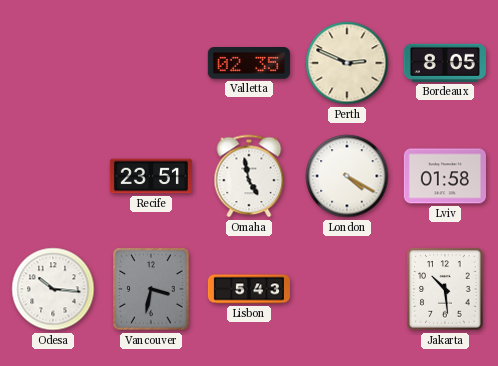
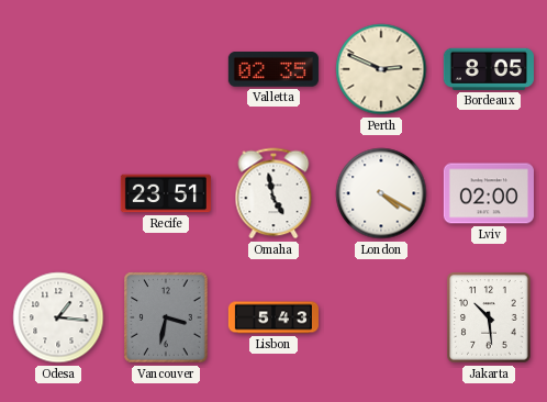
Lviv: 01:58 -> 02:00 (489, 193)
Odesa: 10:16 -> 1:16 (58, 317)
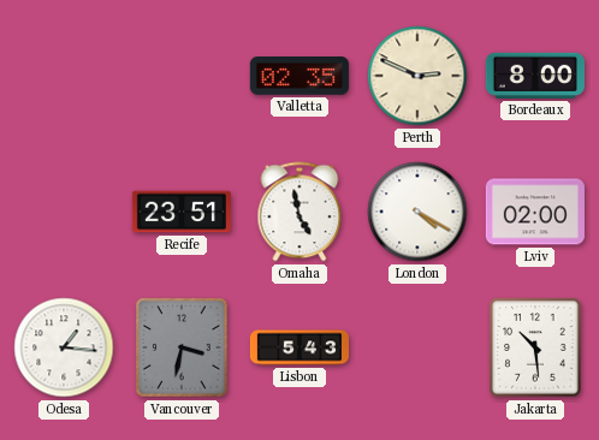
Bordeaux: 8:05 -> 8:00 (535, 76)
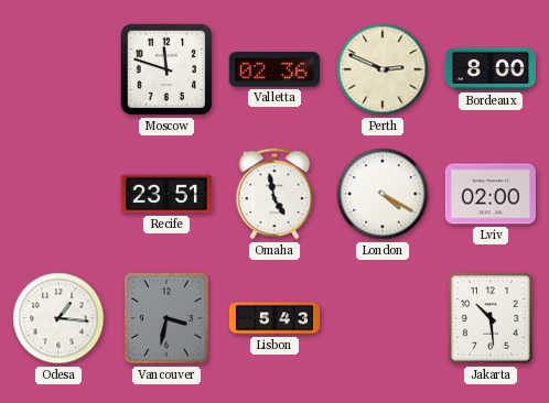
Moscow: none -> 11:48 (166, 69)
Valletta: 02:35 -> 02:36 (274, 70)
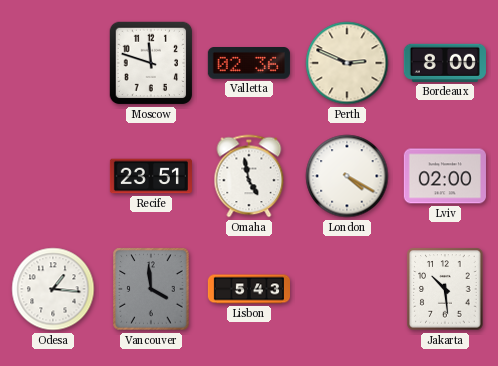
Vancouver: 3:32 -> 3:59 (151, 289)
